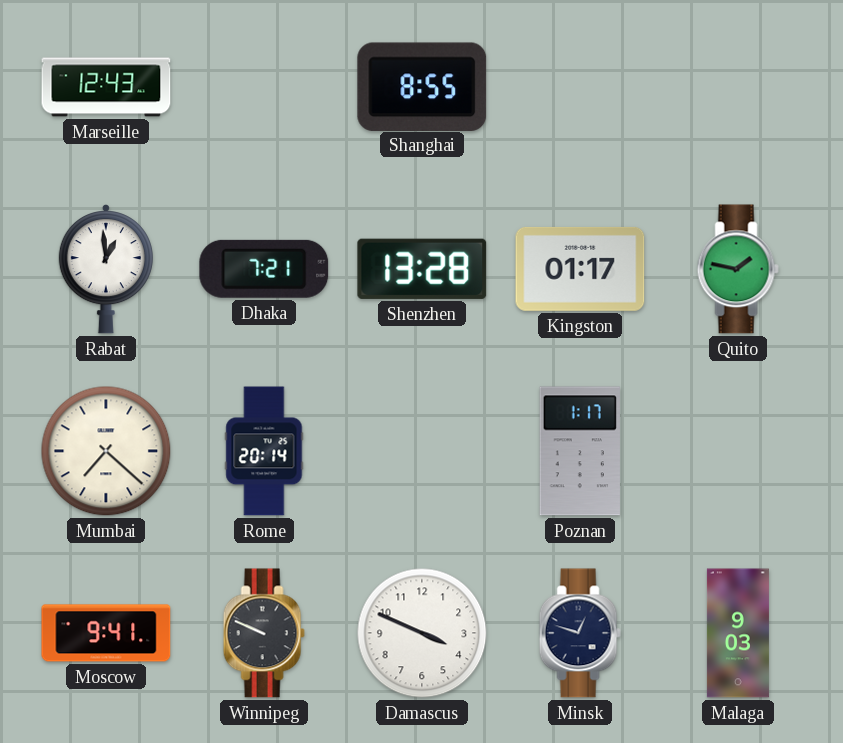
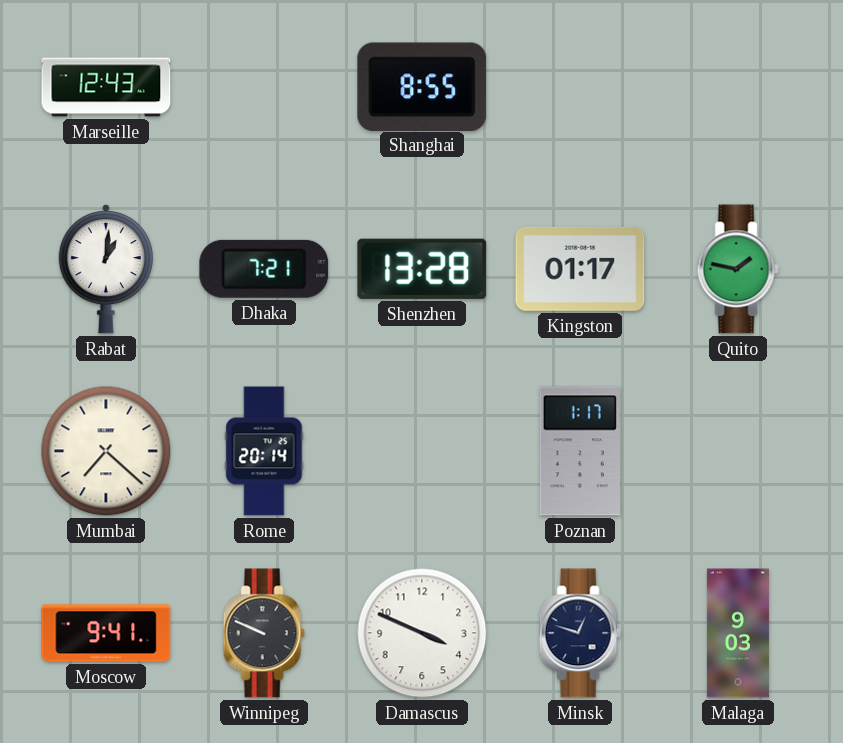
Rabat: 12:59 -> 1:01 (106, 269)
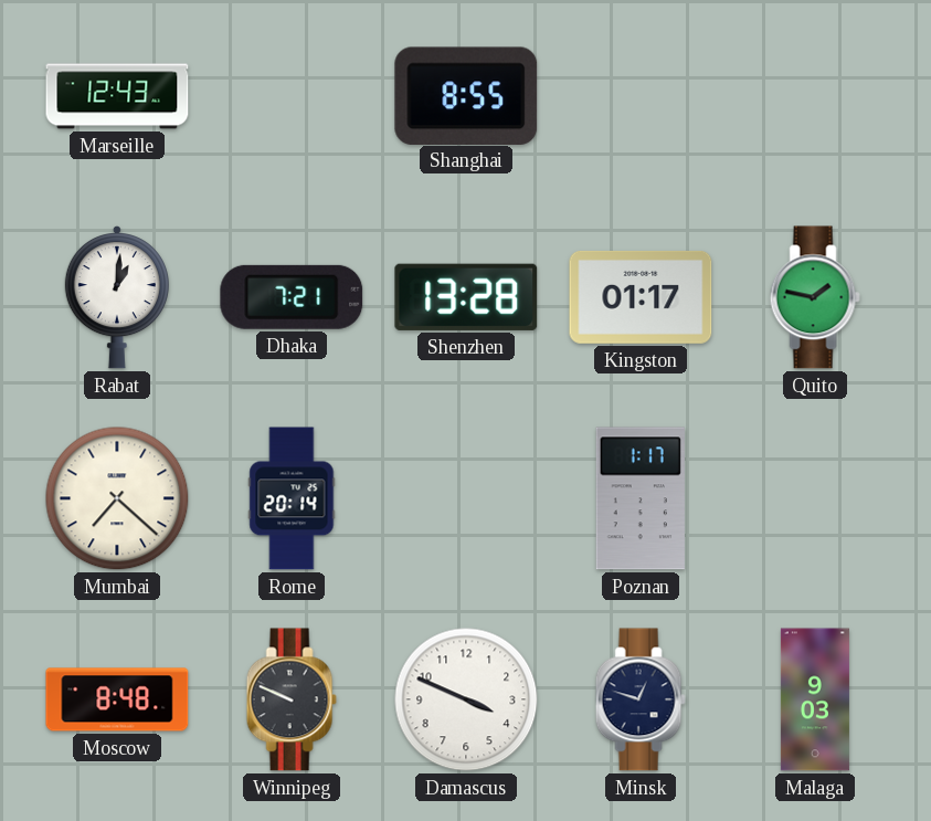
Moscow: 9:41 -> 8:48 (117, 699)
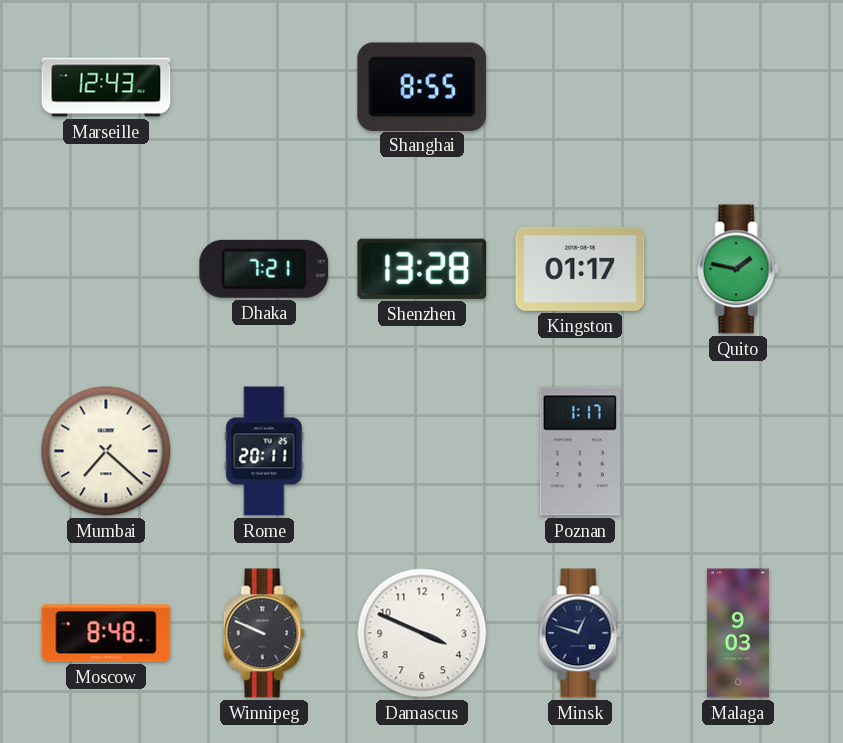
Rabat: 1:01 -> none (117, 297)
Rome: 20:14 -> 20:11 (264, 451)
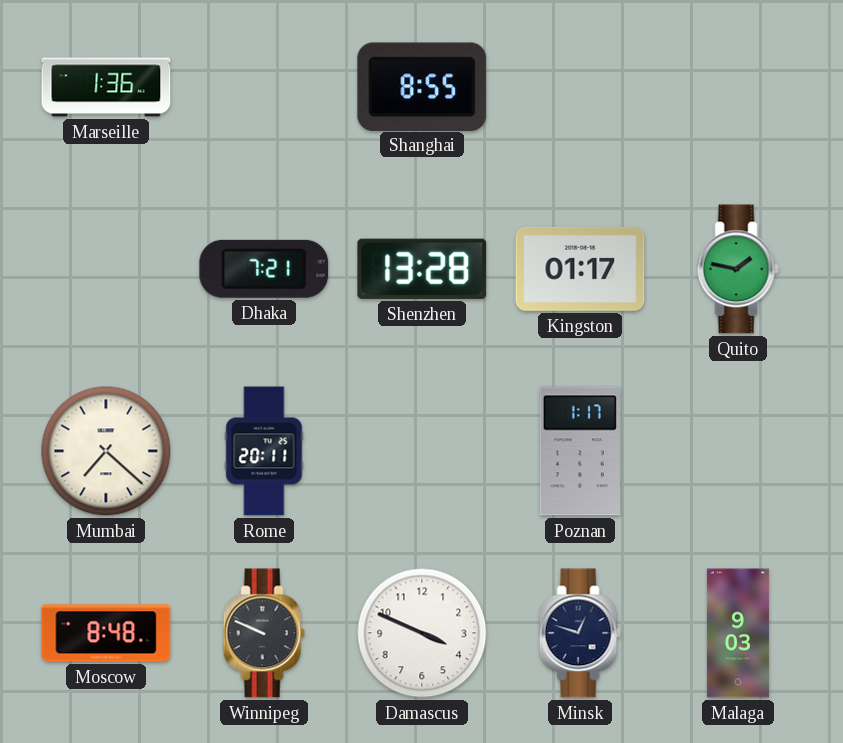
Marseille: 12:43 -> 1:36 (106, 87)
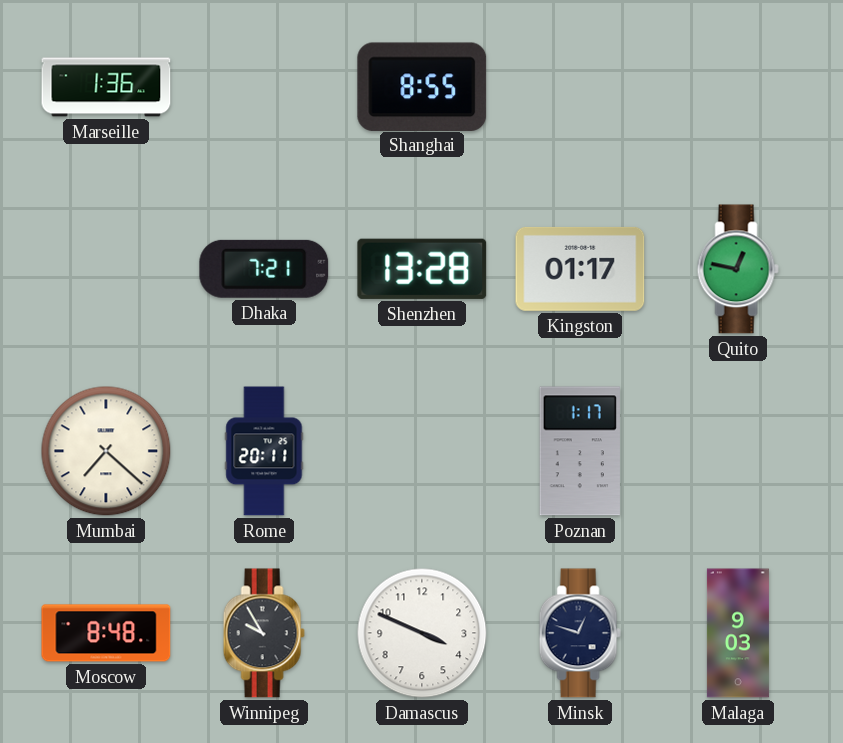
Quito: 1:47 -> 12:47 (738, 269)
Winnipeg: 9:49 -> 9:55 (264, 633)
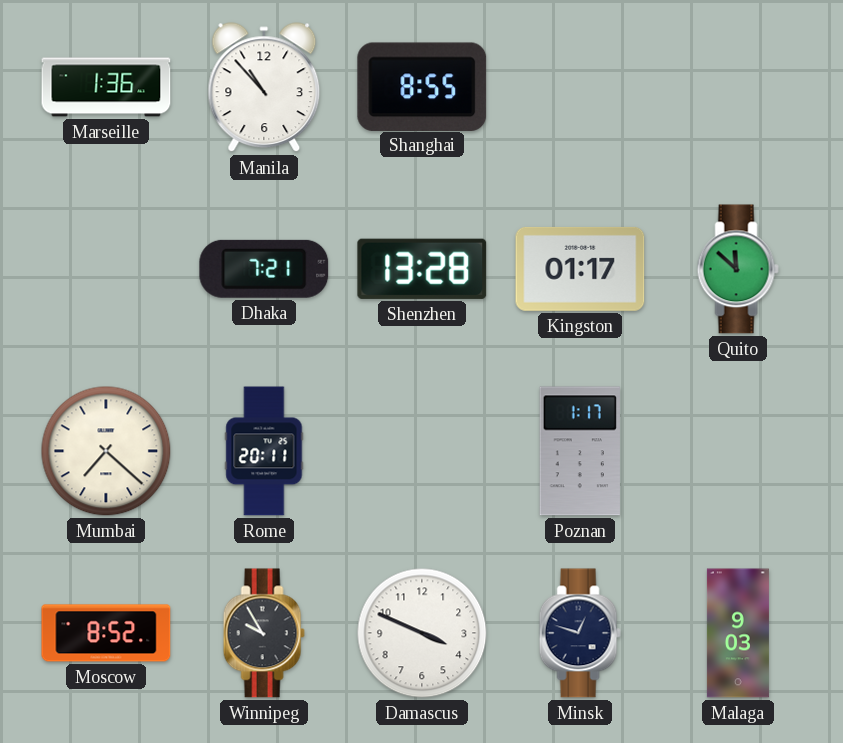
Manila: none -> 10:53 (264, 88)
Quito: 12:47 -> 11:52 (738, 269)
Moscow: 8:48 -> 8:52 (106, 633)
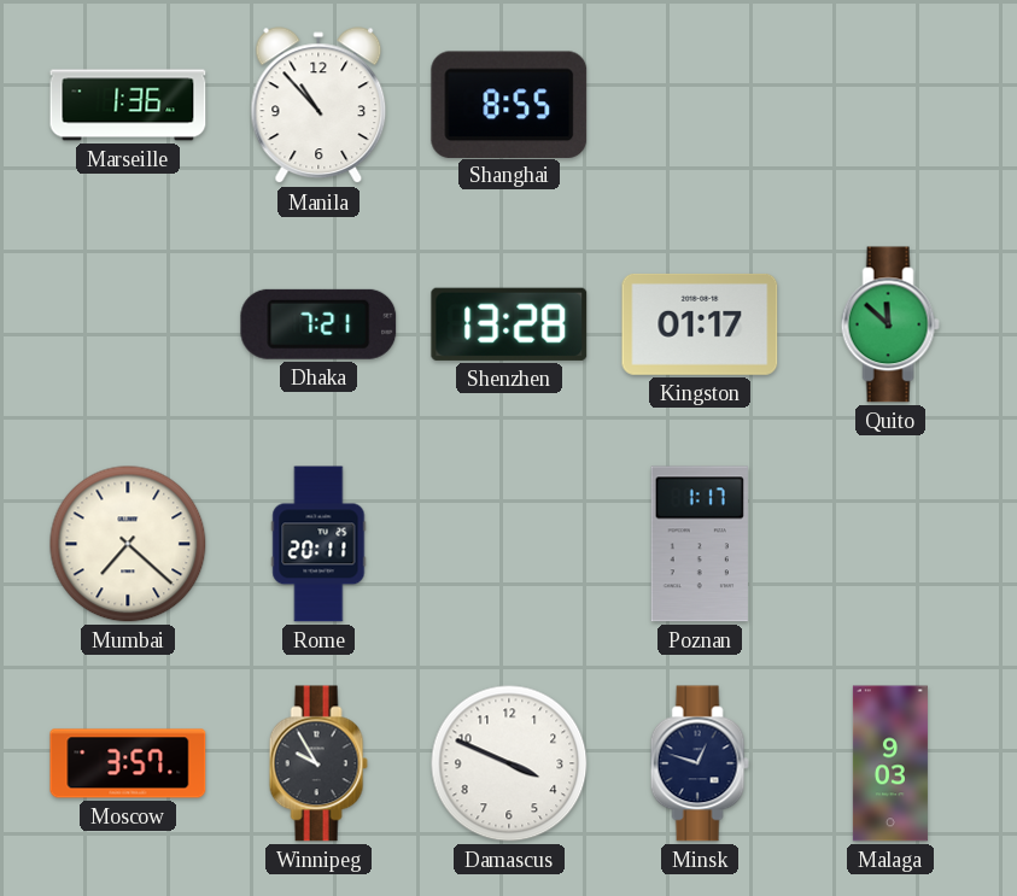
Moscow: 8:52 -> 3:57 (128, 763)
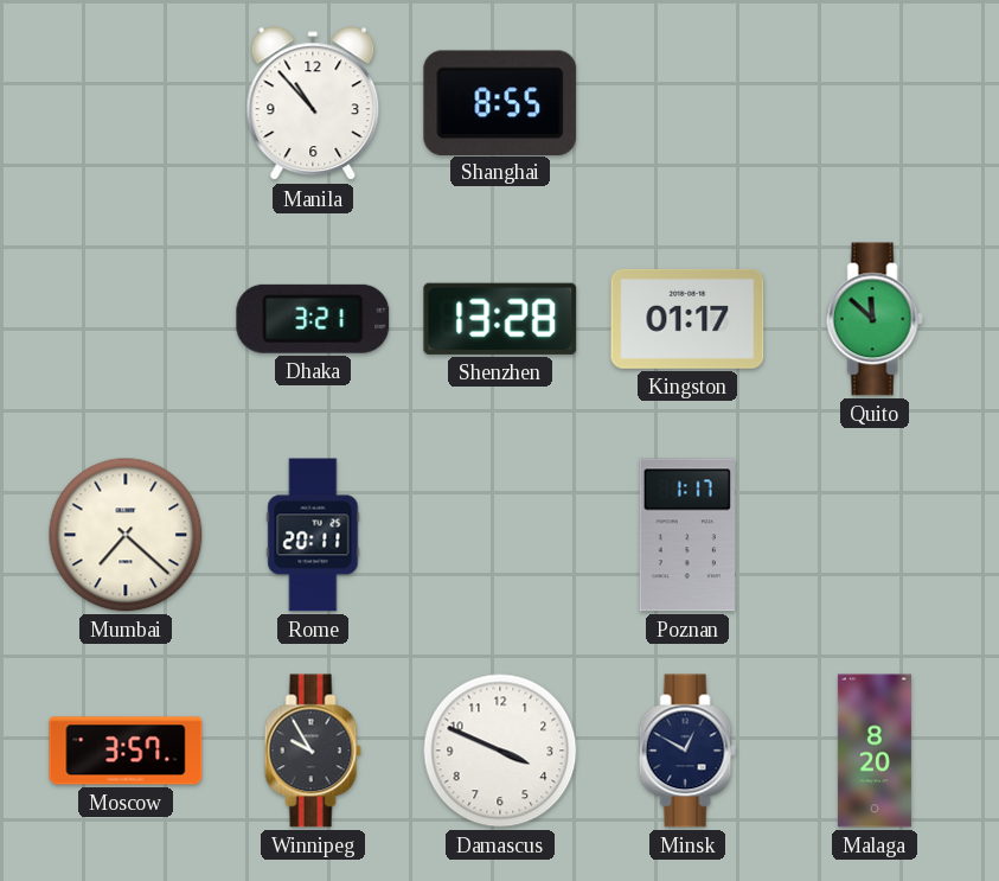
Marseille: 1:36 -> none (128, 105)
Dhaka: 7:21 -> 3:21 (313, 319)
Minsk: 12:48 -> 12:50 (687, 751)
Malaga: 9:03 -> 8:20 (875, 751)
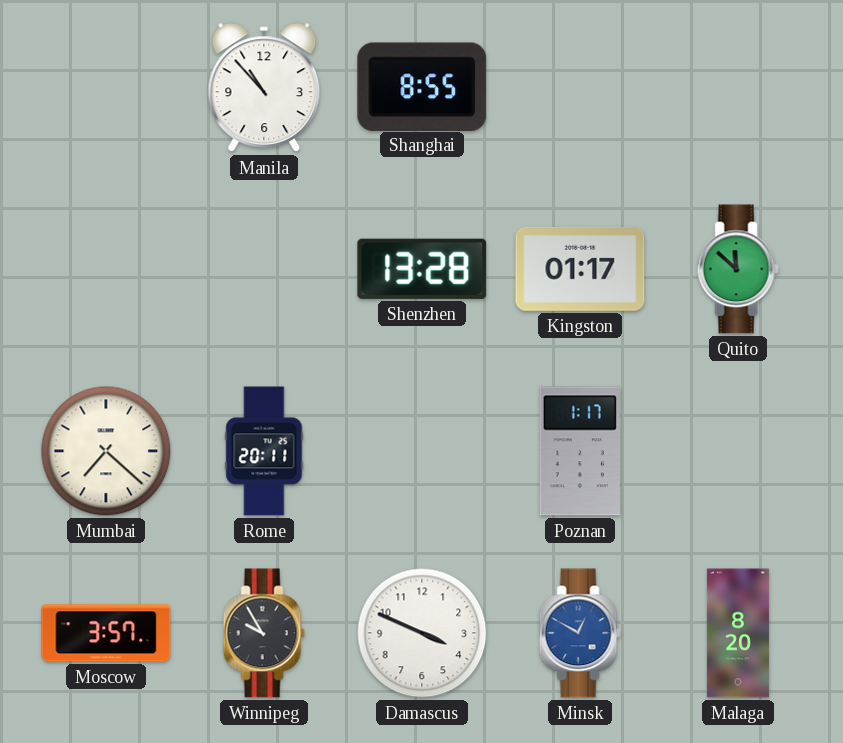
Dhaka: 3:21 -> none (313, 319)
Minsk dial: navy -> blue (580, 633)
